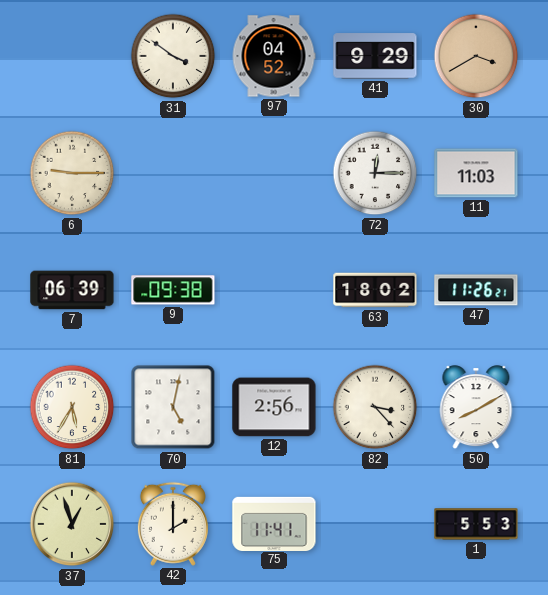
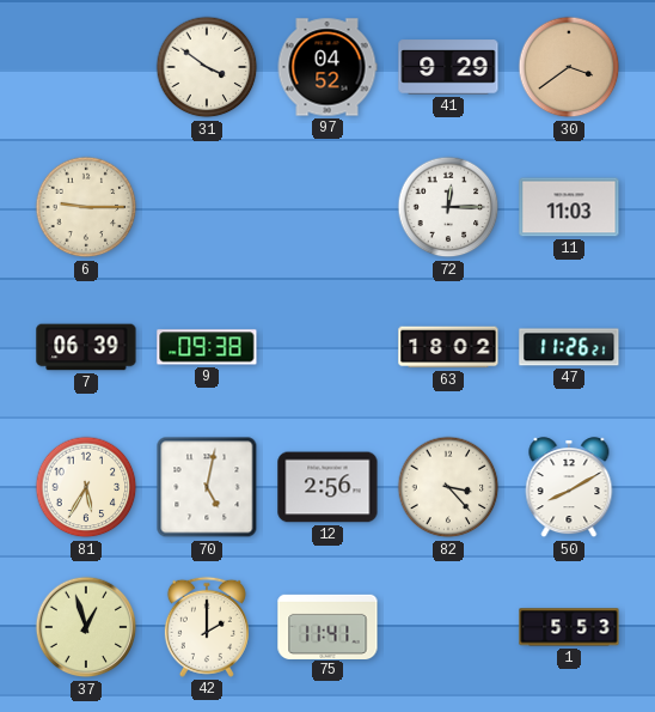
30: 3:40 -> 3:39 (569, 67)
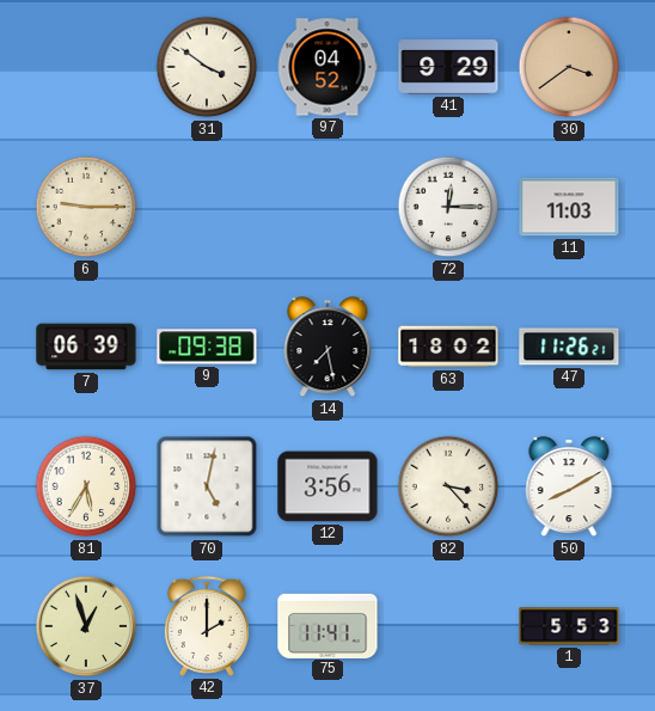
14: none -> 7:28 (327, 348)
12: 2:56 -> 3:56 (327, 486)
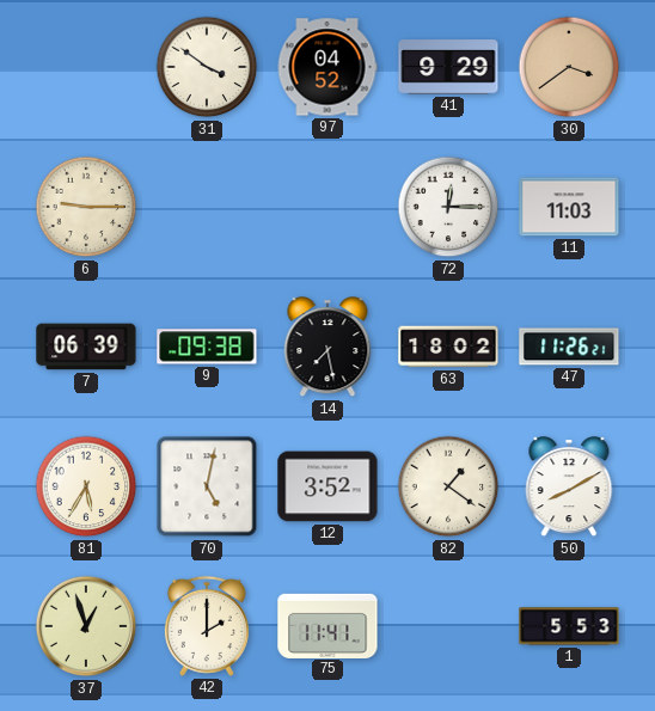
12: 3:56 -> 3:52 (327, 486)
82: 3:23 -> 1:21 (448, 486)
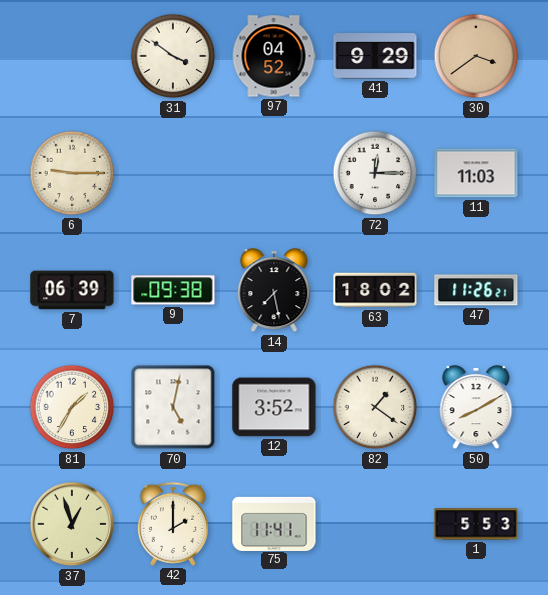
81: 5:35 -> 1:35 (72, 407)
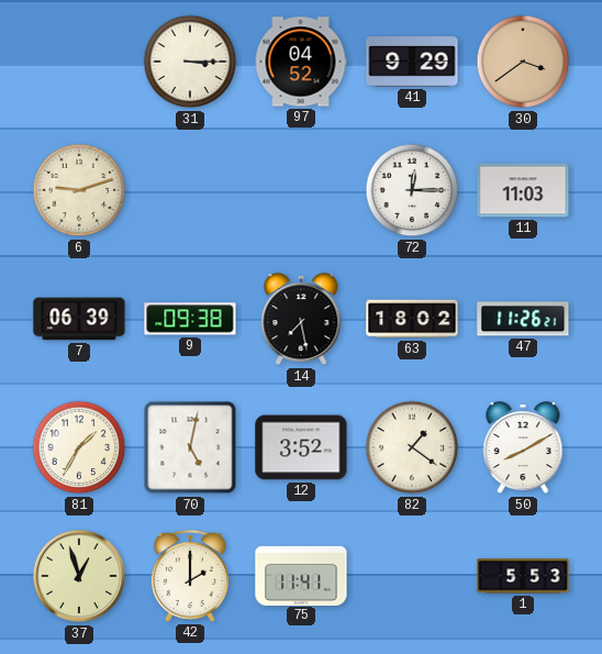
31: 3:51 -> 3:15 (190, 62)
6: 9:15 -> 9:12 (79, 190)
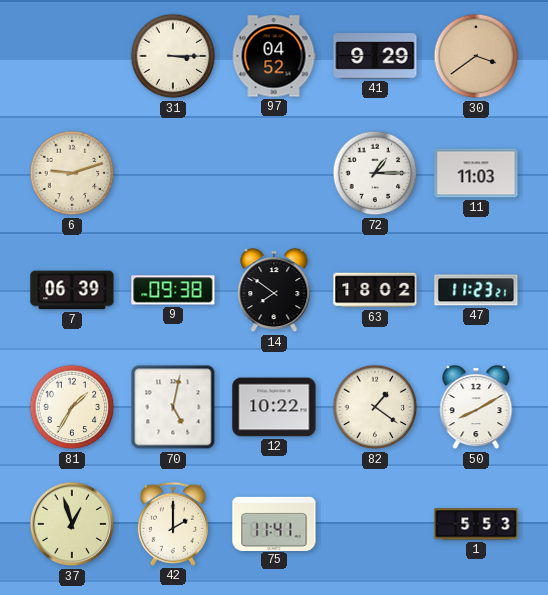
72: 12:15 -> 1:15 (375, 173)
14: 7:28 -> 7:51 (274, 291)
47: 11:26 -> 11:23 (476, 290)
12: 3:52 -> 10:22 (274, 407)
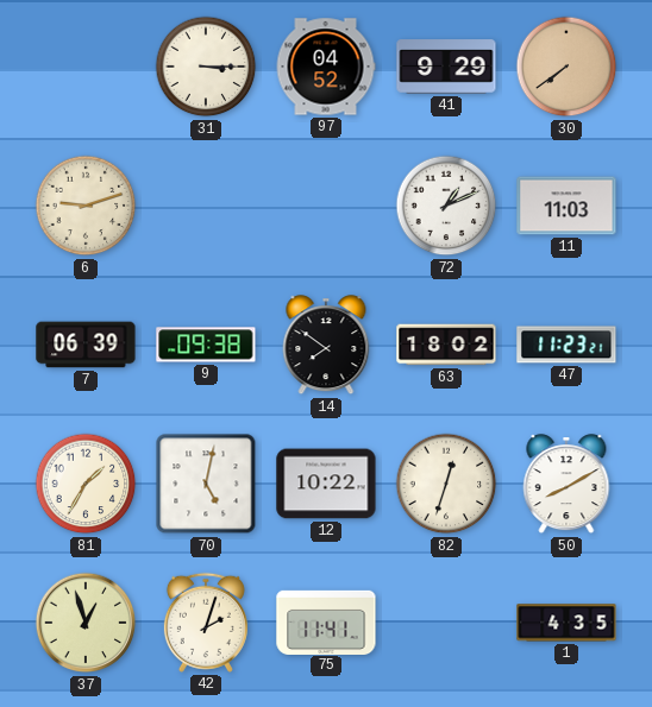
30: 3:39 -> 7:39 (566, 67)
72: 1:15 -> 1:11 (446, 206)
82: 1:21 -> 12:33 (446, 484)
42: 2:00 -> 2:03 (206, 623)
1: 5:53 -> 4:35 (566, 623)
